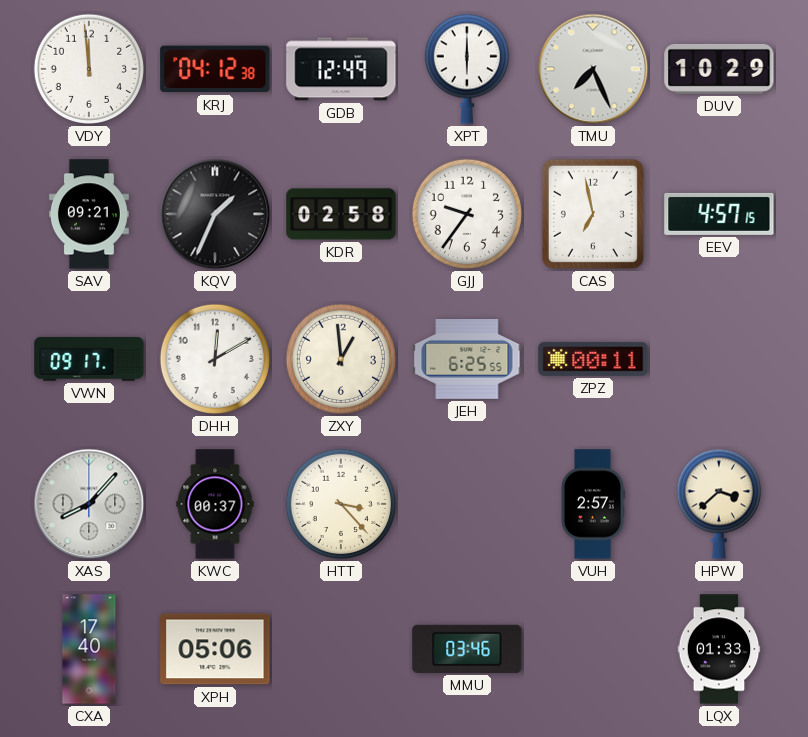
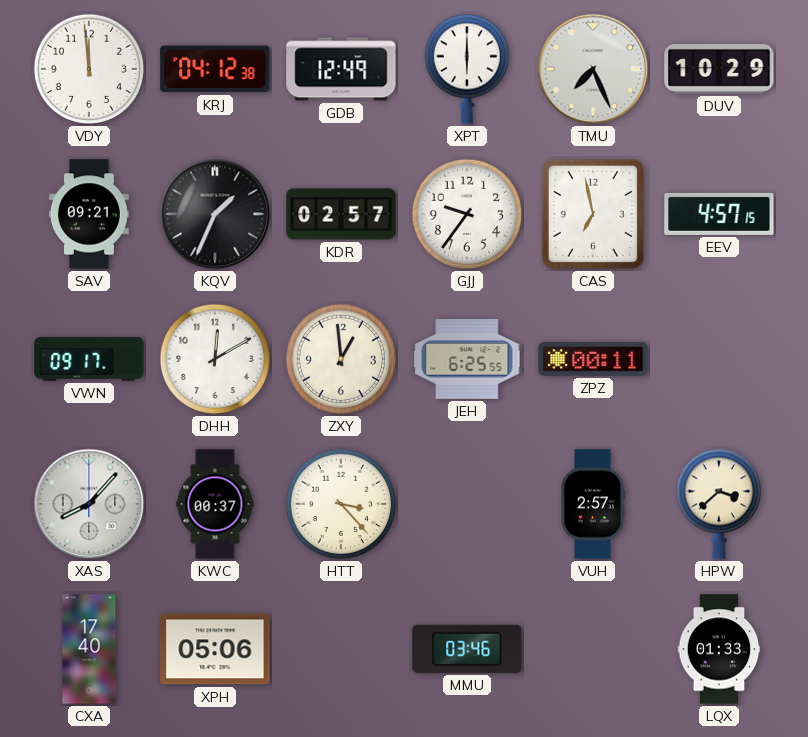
KDR: 02:58 -> 02:57 (341, 214)
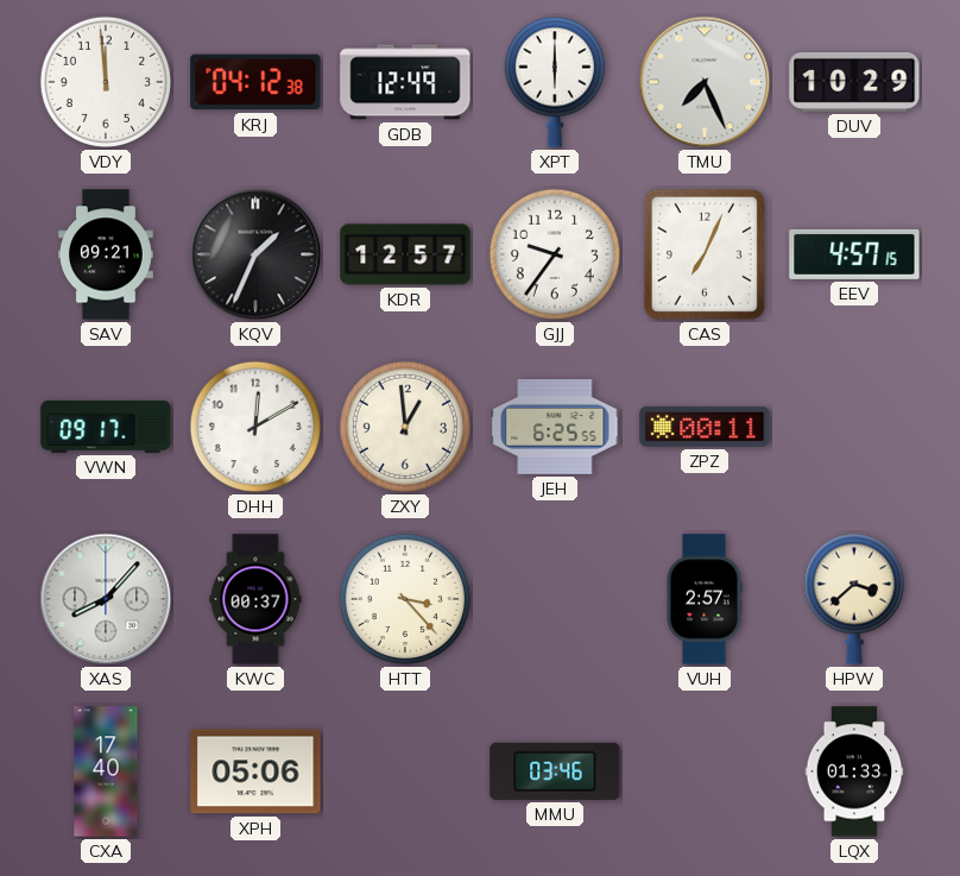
KDR: 02:57 -> 12:57 (405, 254)
CAS: 6:58 -> 7:04 (705, 254)
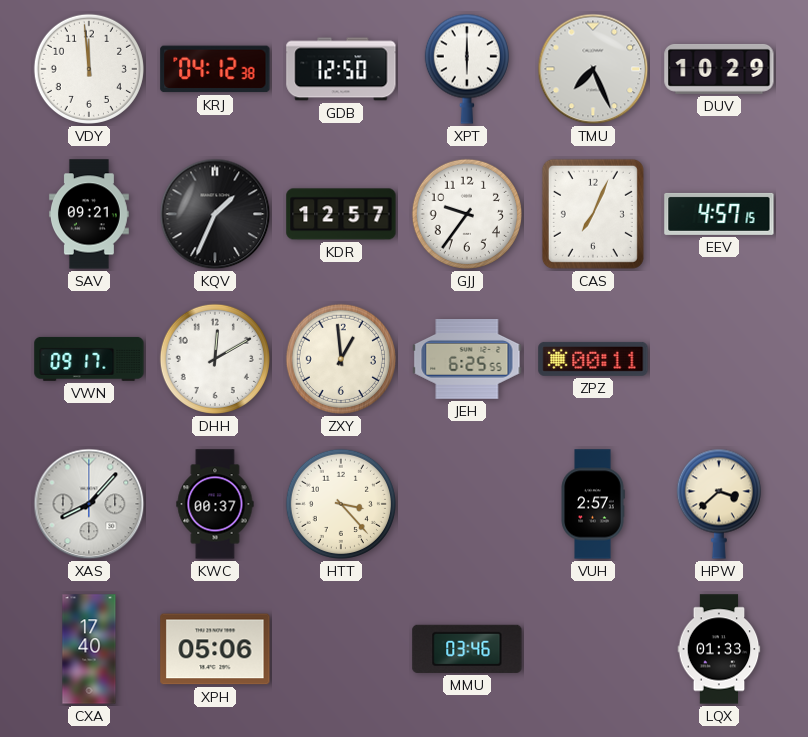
GDB: 12:49 -> 12:50 (341, 69)
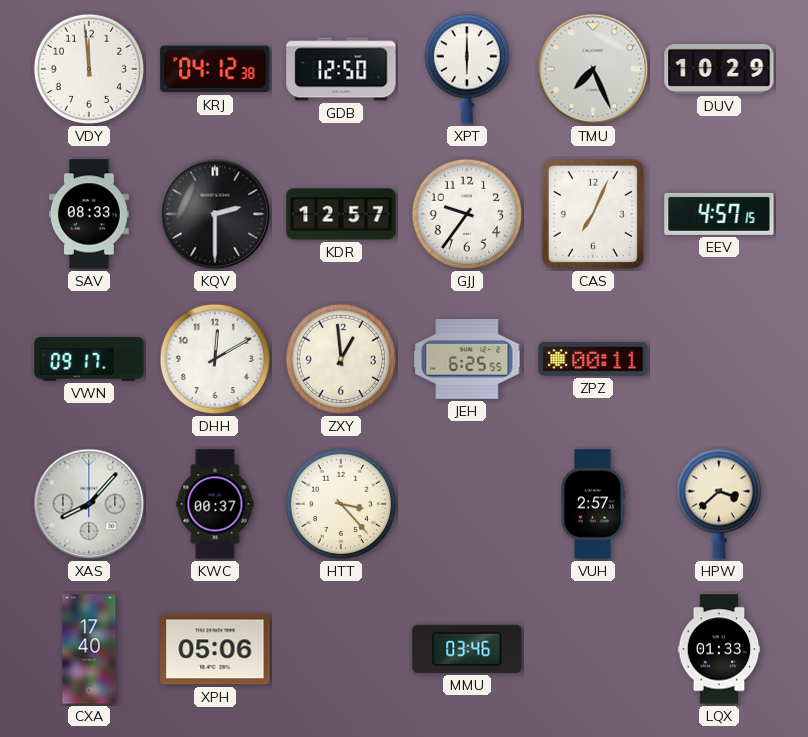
SAV: 09:21 -> 08:33 (89, 214)
KQV: 1:34 -> 2:30 (215, 214)
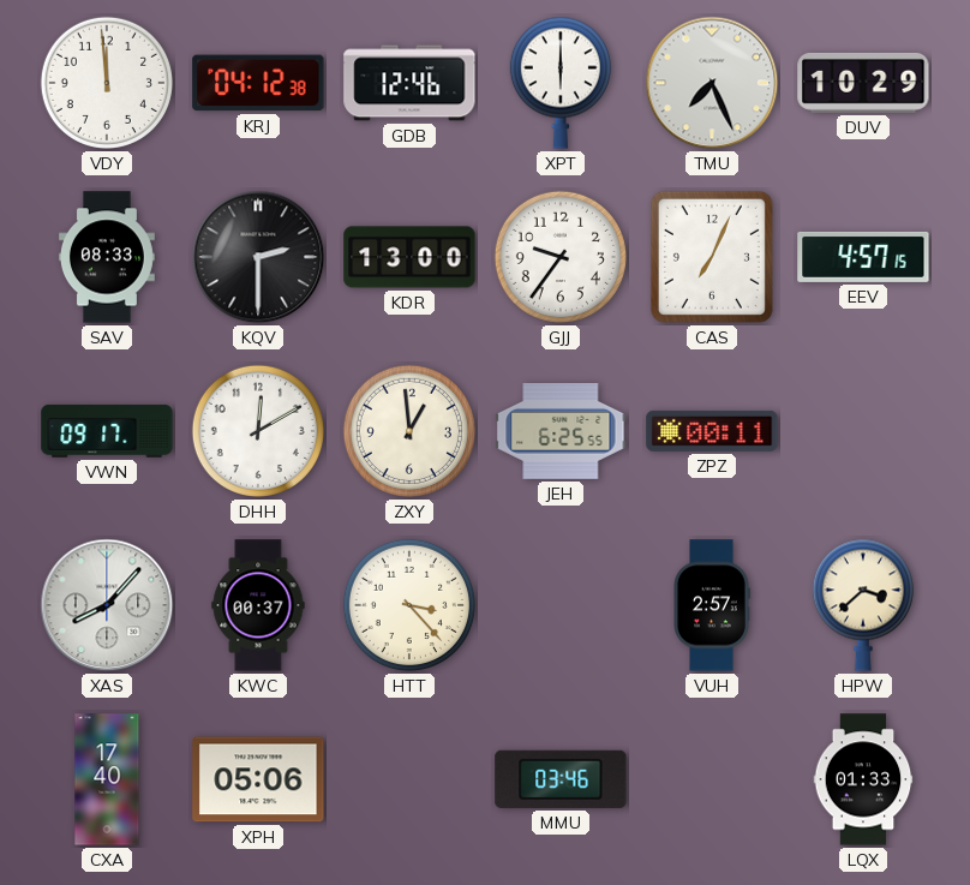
GDB: 12:50 -> 12:46 (409, 83)
KDR: 12:57 -> 13:00 (409, 257)
